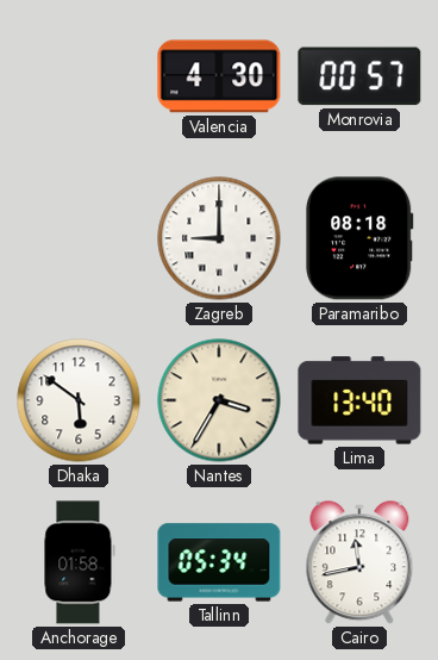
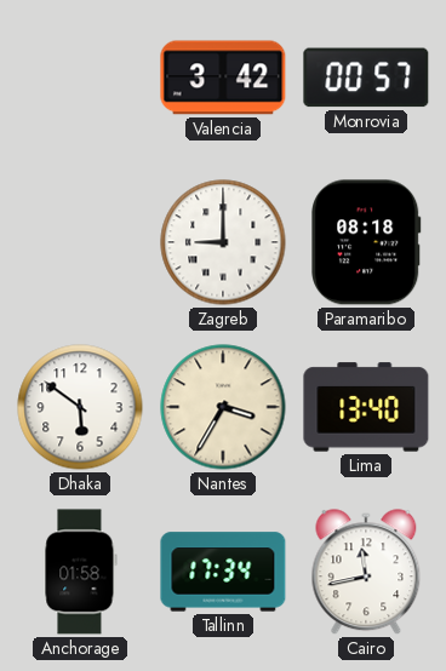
Valencia: 4:30 -> 3:42 (223, 78)
Tallinn: 05:34 -> 17:34 (223, 572)
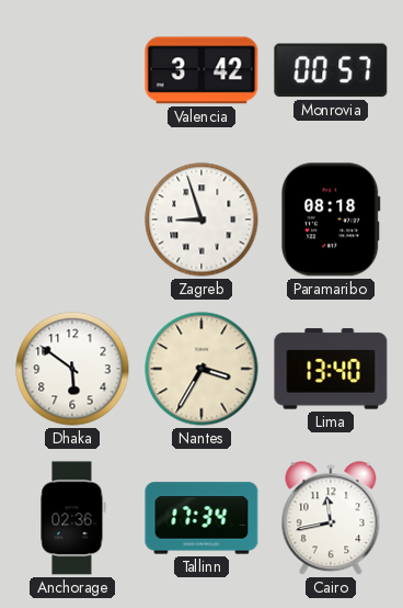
Zagreb: 9:00 -> 8:57 (201, 219)
Anchorage: 01:58 -> 02:36 (72, 518)
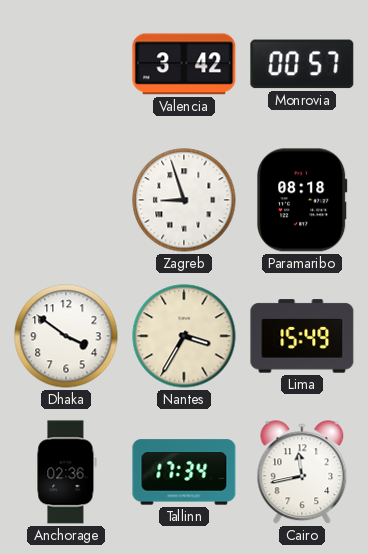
Dhaka: 5:51 -> 3:51 (66, 336)
Lima: 13:40 -> 15:49 (302, 336)
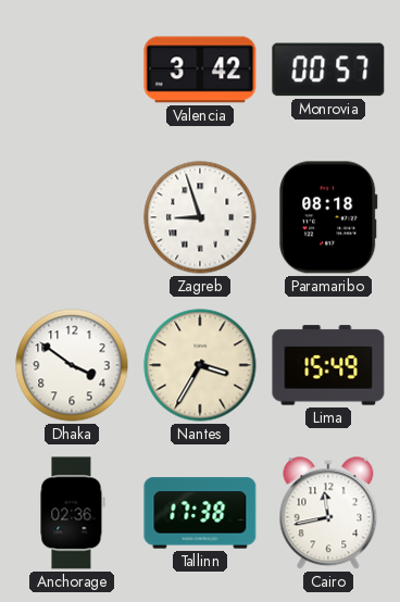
Tallinn: 17:34 -> 17:38 (200, 513)
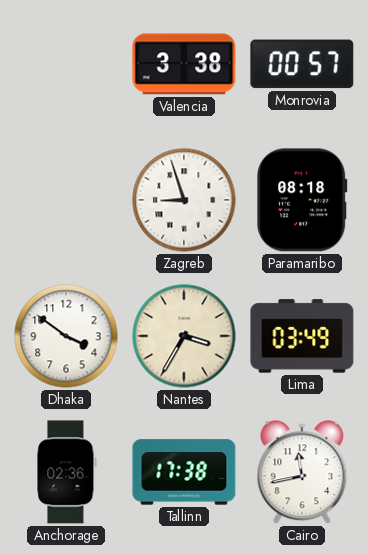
Valencia: 3:42 -> 3:38 (184, 64)
Lima: 15:49 -> 03:49 (302, 336)
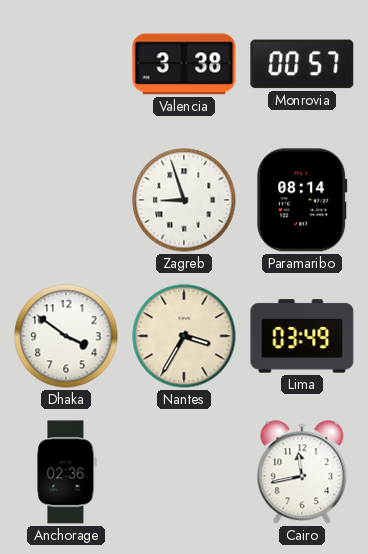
Paramaribo: 08:18 -> 08:14 (302, 200)
Tallinn: 17:38 -> none (184, 472)
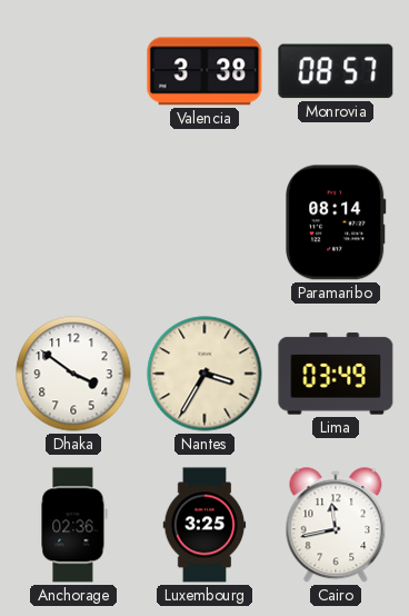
Monrovia: 00:57 -> 08:57 (336, 71)
Zagreb: 8:57 -> none (184, 200)
Luxembourg: none -> 3:25 (205, 525)
